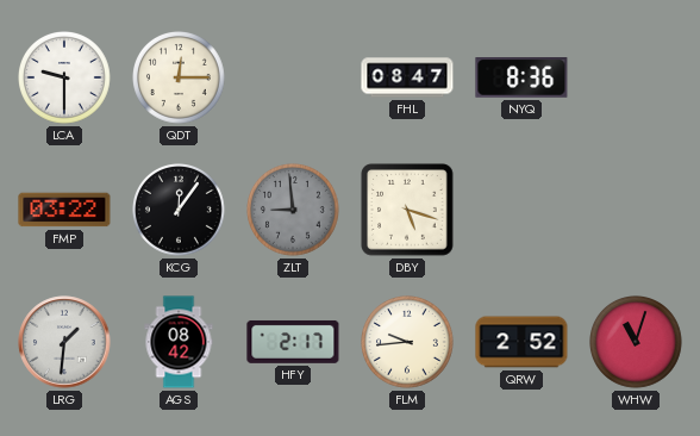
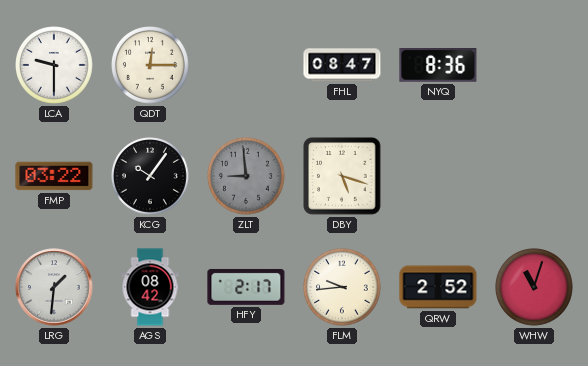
KCG: 12:06 -> 10:06 (151, 177)
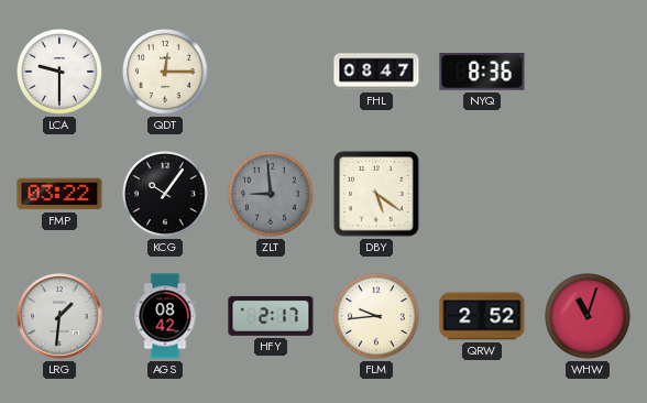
DBY: 5:18 -> 5:21 (376, 194)
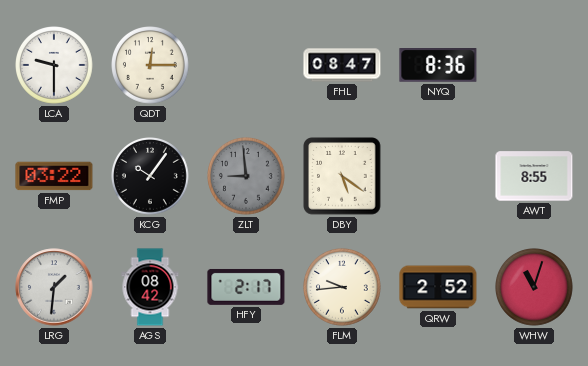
AWT: none -> 8:55 (534, 176)
